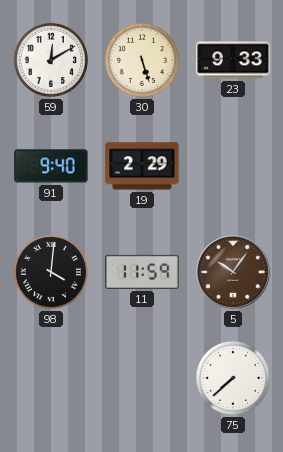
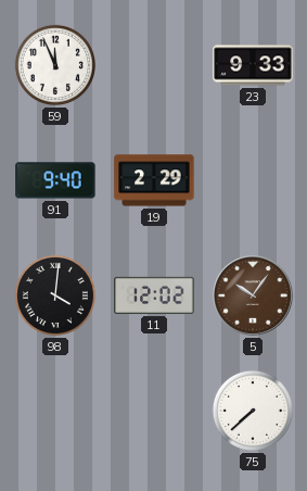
59: 12:10 -> 11:56 (55, 65)
30: 5:27 -> none (142, 60)
11: 11:59 -> 12:02 (154, 295)
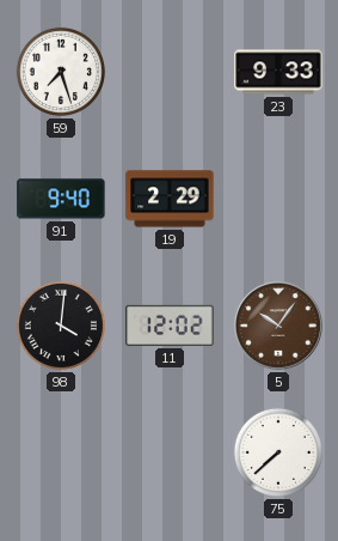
59: 11:56 -> 7:27 (61, 72)
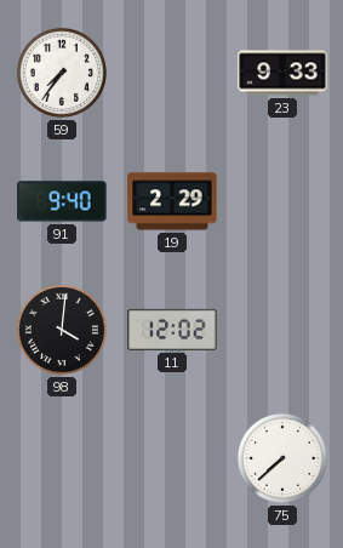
59: 7:27 -> 7:36 (62, 73)
5: 10:06 -> none (278, 326)
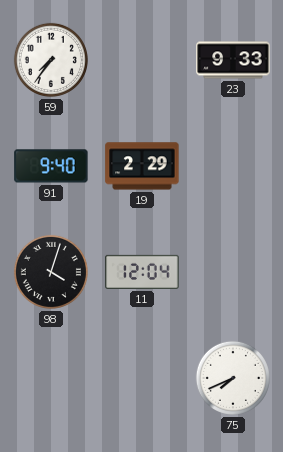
98: 4:01 -> 4:03 (51, 272)
11: 12:02 -> 12:04 (142, 272)
75: 7:38 -> 7:41 (233, 378)
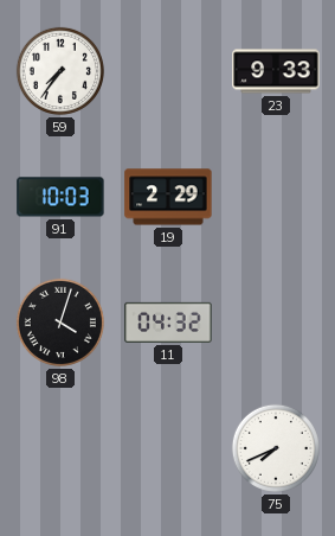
91: 9:40 -> 10:03 (60, 197)
11: 12:04 -> 04:32 (168, 323)
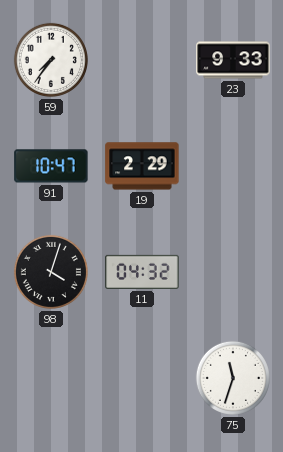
91: 10:03 -> 10:47 (51, 166)
75: 7:41 -> 11:33 (233, 378)
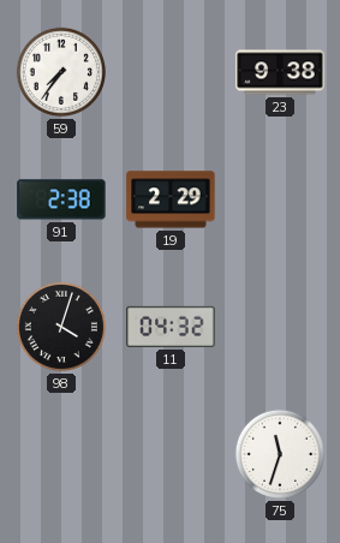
23: 9:33 -> 9:38 (280, 72)
91: 10:47 -> 2:38 (61, 199)
